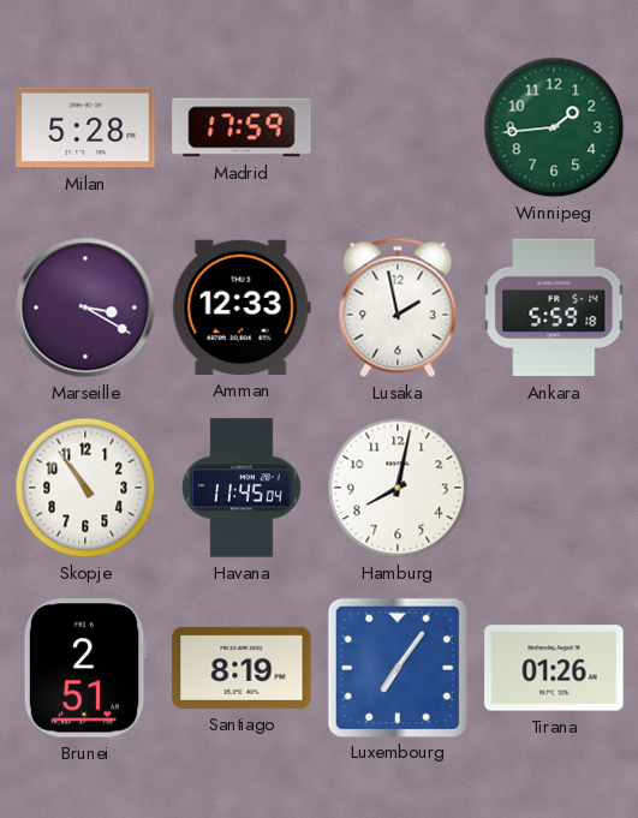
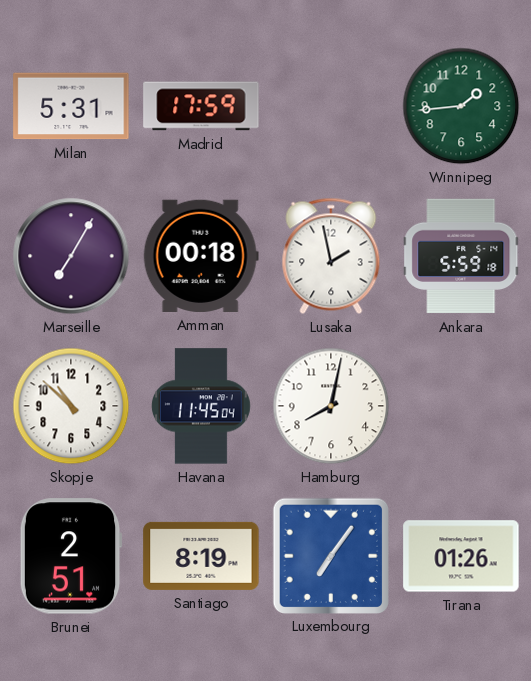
Milan: 5:28 -> 5:31 (71, 106)
Marseille: 3:20 -> 7:05 (71, 256)
Amman: 12:33 -> 00:18 (201, 256)
Skopje: 10:54 -> 10:52 (71, 406)
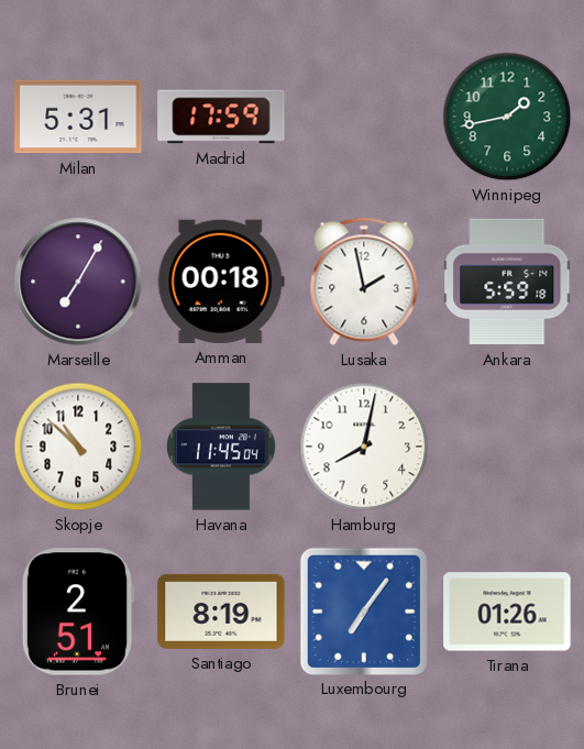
Winnipeg: 1:44 -> 1:43 (507, 117)
